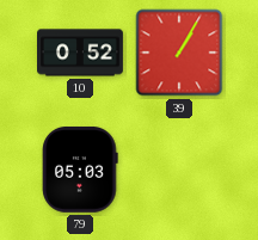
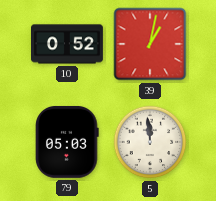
39: 1:05 -> 1:02 (150, 44)
5: none -> 11:59 (150, 142)
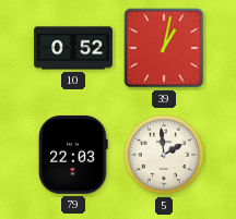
79: 05:03 -> 22:03 (73, 155)
5: 11:59 -> 1:59 (164, 155)
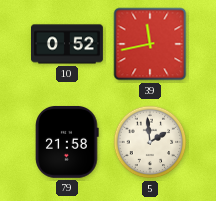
39: 1:02 -> 11:43 (150, 44)
79: 22:03 -> 21:58 (67, 142)
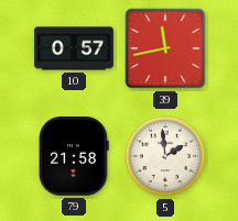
10: 0:52 -> 0:57 (75, 48)
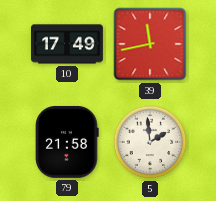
10: 0:57 -> 17:49 (68, 44)
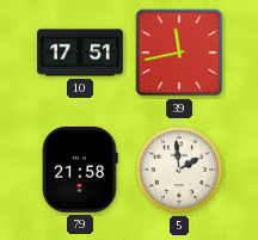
10: 17:49 -> 17:51 (81, 53)
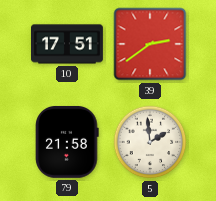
39: 11:43 -> 2:39 (150, 44)
